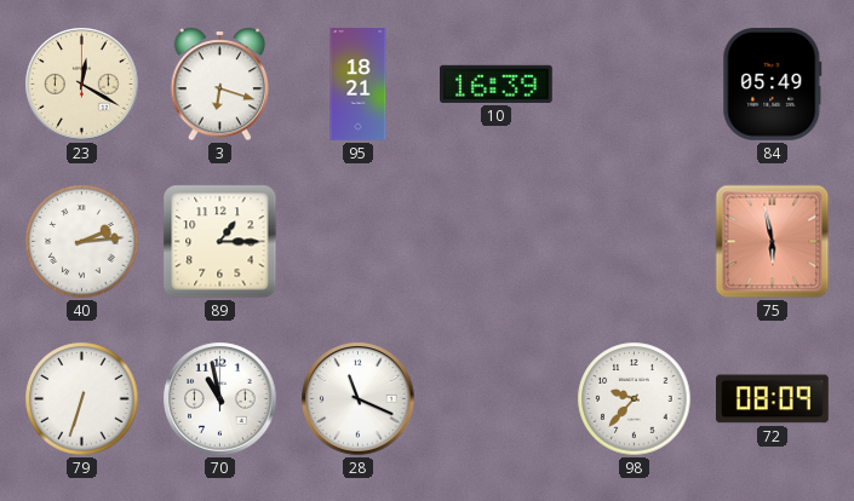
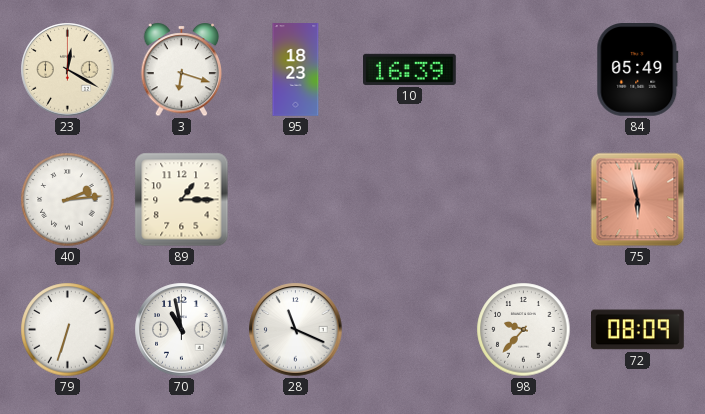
95: 18:21 -> 18:23 (296, 70)
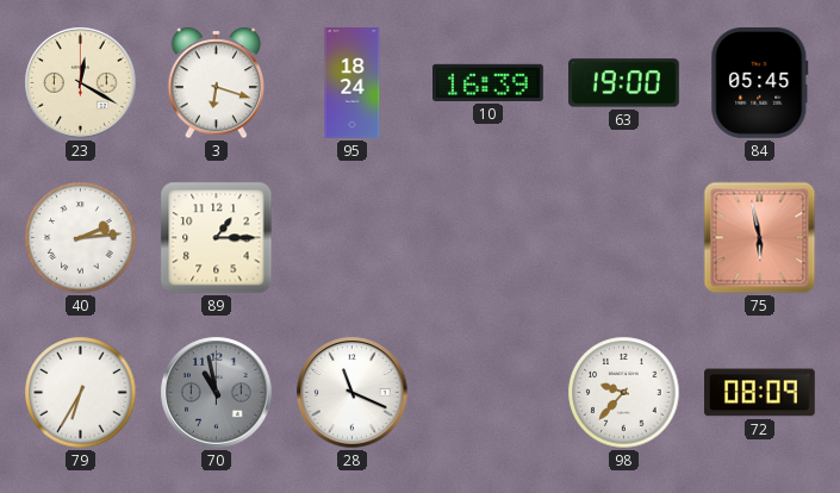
95: 18:23 -> 18:24 (353, 83)
63: none -> 19:00 (624, 83)
84: 05:49 -> 05:45 (760, 83)
79: 6:33 -> 6:35 (81, 393)
70 dial: white -> grey (217, 393)
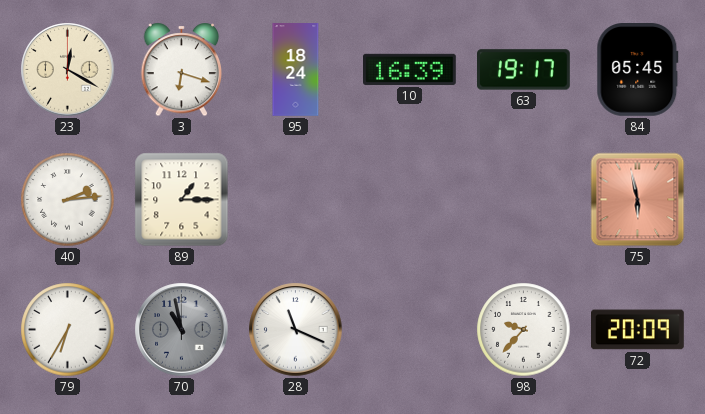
63: 19:00 -> 19:17 (524, 70)
72: 08:09 -> 20:09 (638, 330)
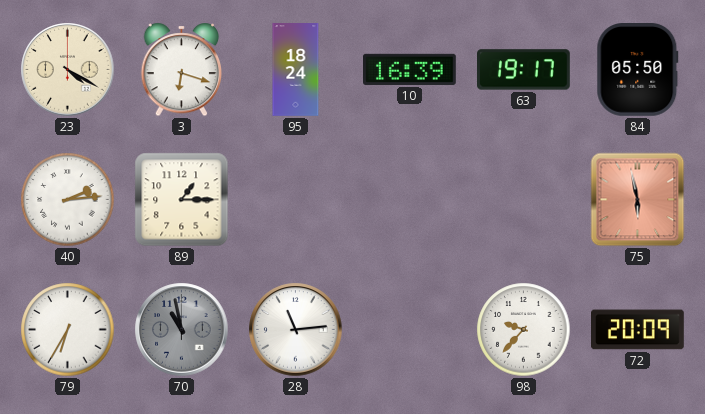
23: 12:20 -> 4:20 (68, 70)
84: 05:45 -> 05:50 (638, 70)
28: 11:19 -> 11:14 (296, 330)
